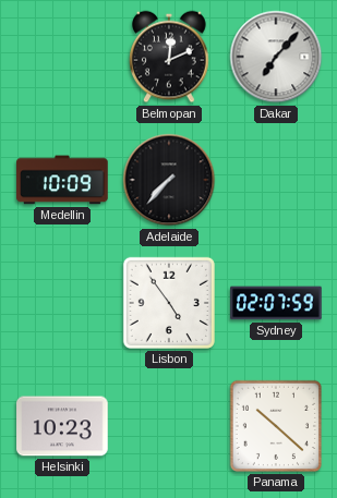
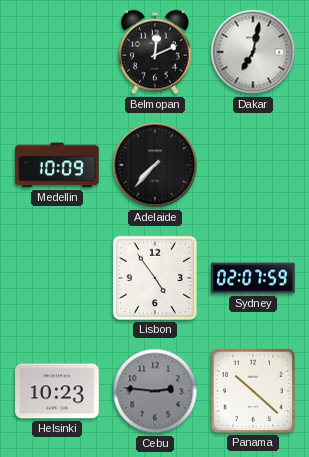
Dakar: 7:07 -> 7:02 (253, 52)
Cebu: none -> 2:46 (155, 391)
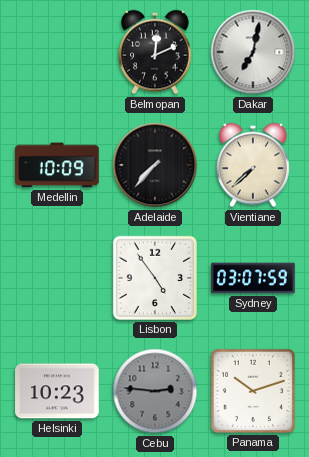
Vientiane: none -> 7:38 (253, 165)
Sydney: 02:07 -> 03:07 (253, 278)
Panama: 10:22 -> 10:12 (253, 391)
